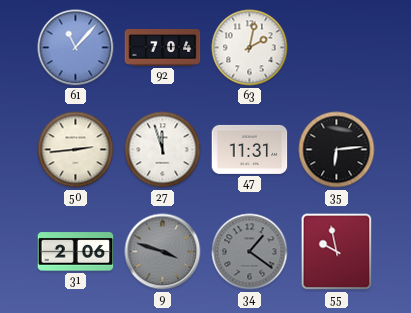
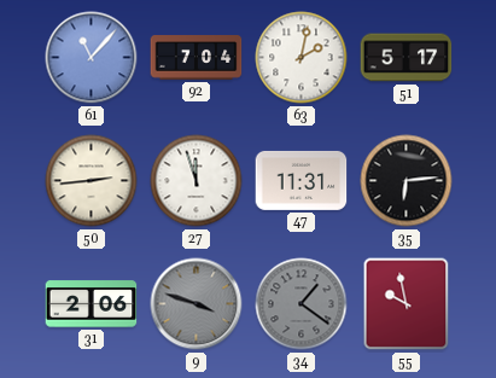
51: none -> 5:17 (407, 58)
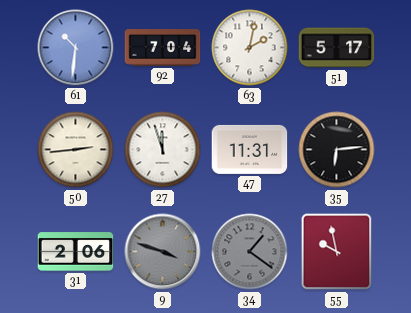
61: 11:07 -> 10:31 (76, 48)
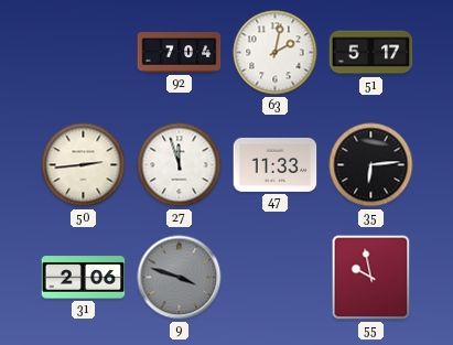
61: 10:31 -> none (76, 48)
47: 11:31 -> 11:33 (276, 164)
34: 1:21 -> none (250, 252)
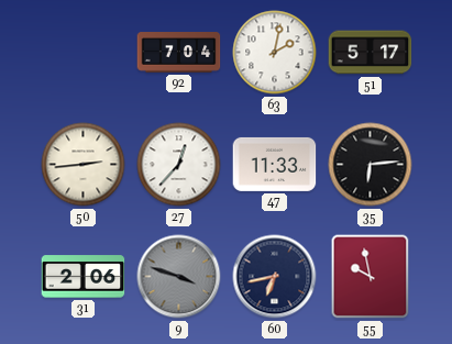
27: 11:57 -> 12:37 (179, 165)
60: none -> 6:43 (275, 277)
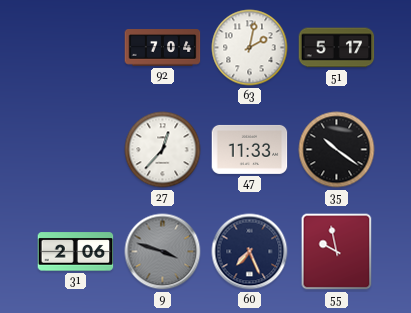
50: 2:44 -> none (84, 165)
35: 6:14 -> 10:21 (337, 150)
60: 6:43 -> 7:26 (250, 252)
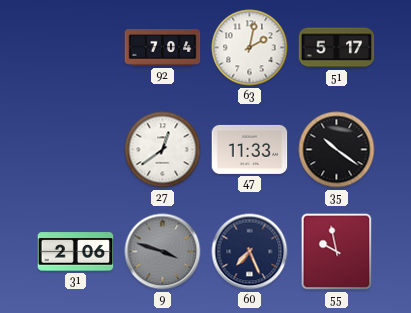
27: 12:37 -> 12:39 (163, 150)
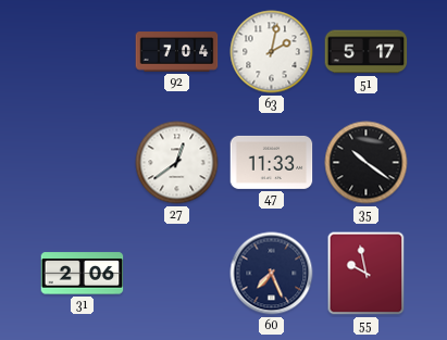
9: 3:48 -> none (163, 252)
